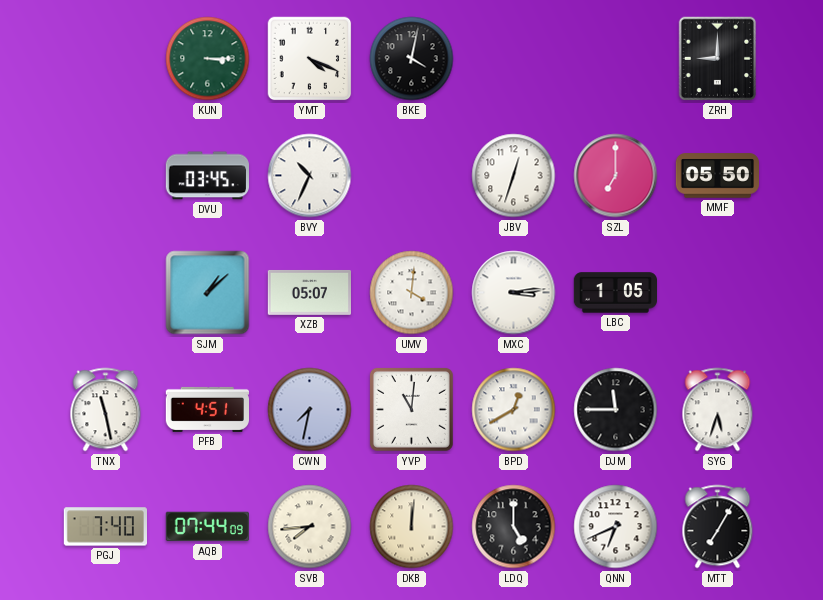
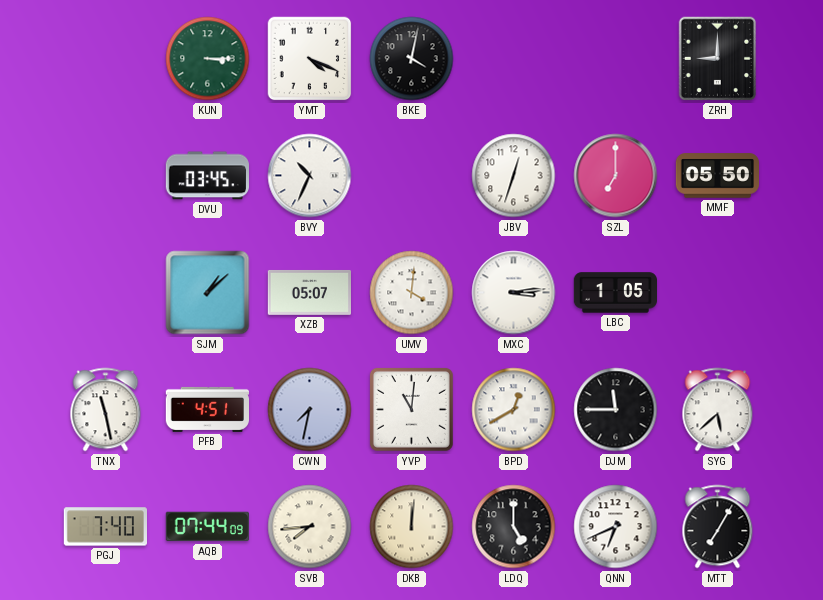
SYG: 5:33 -> 5:38 (718, 410)
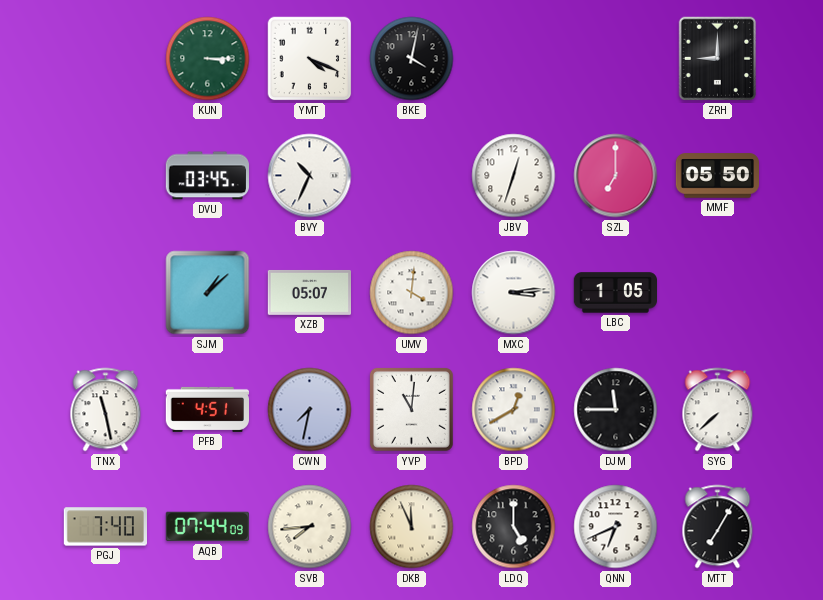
SYG: 5:38 -> 7:38 (718, 410)
DKB: 12:01 -> 11:56 (412, 527)
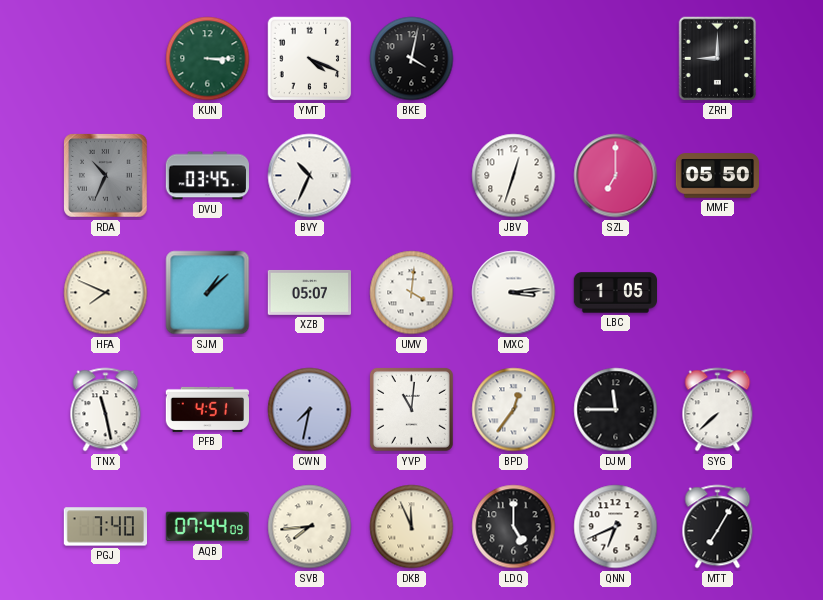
RDA: none -> 10:34 (106, 176)
HFA: none -> 7:49 (106, 293)
BPD: 12:40 -> 12:36 (514, 410)
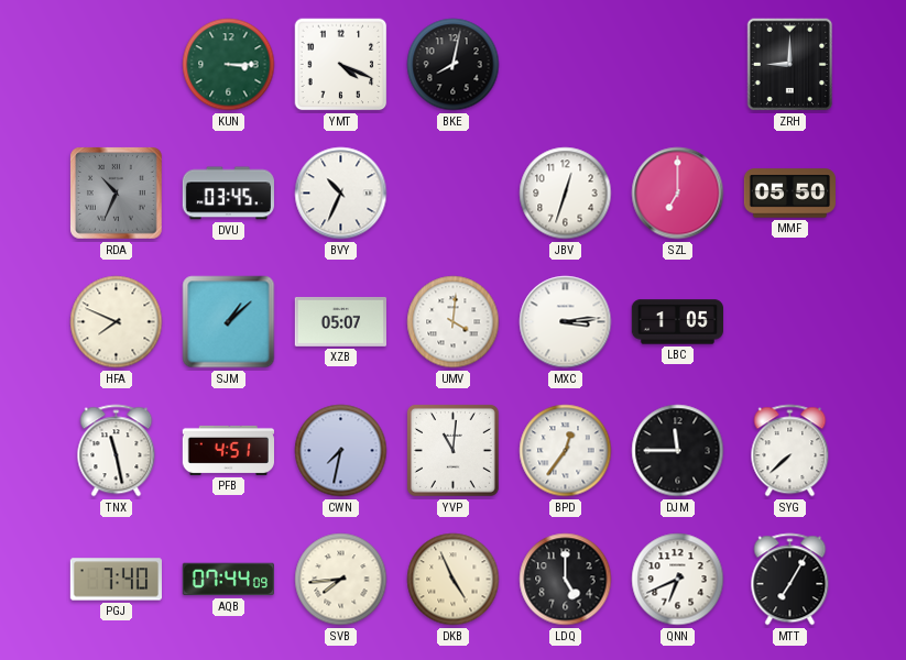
BKE: 4:02 -> 8:02 (454, 65)
DKB: 11:56 -> 4:56 (454, 580)
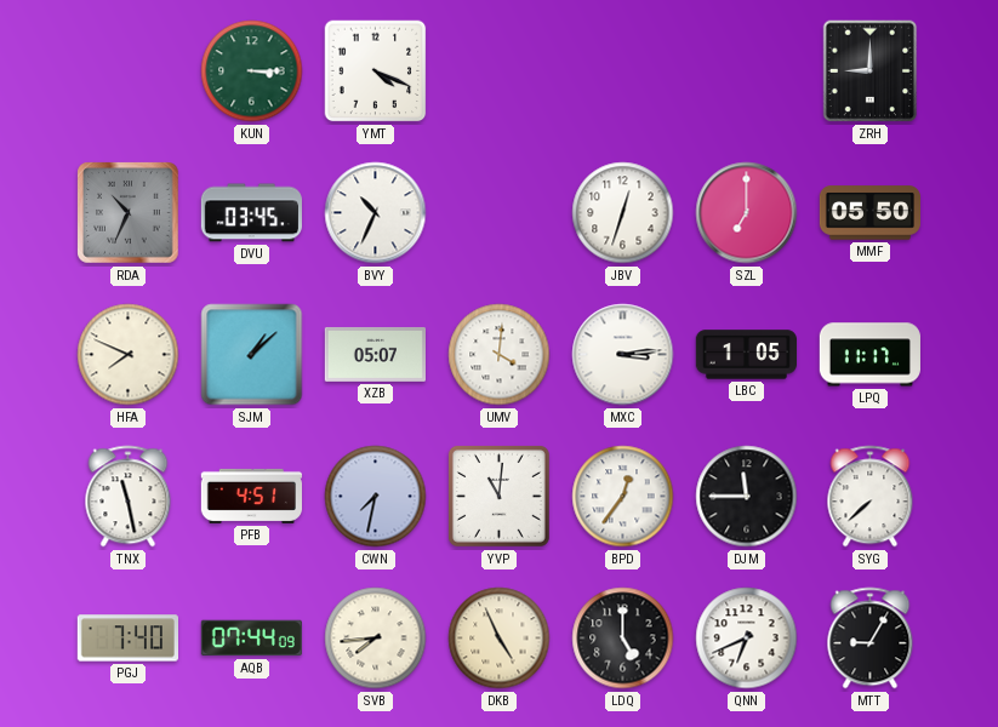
BKE: 8:02 -> none (454, 65)
LPQ: none -> 11:17 (869, 355)
MTT: 7:05 -> 9:05 (871, 639)
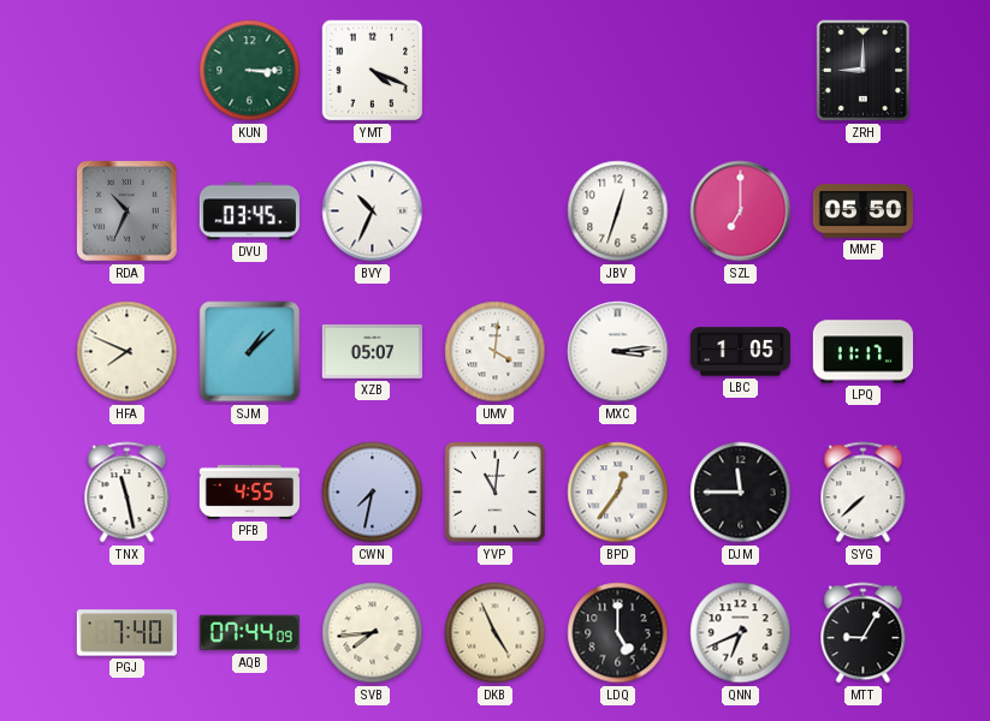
PFB: 4:51 -> 4:55 (249, 491)
